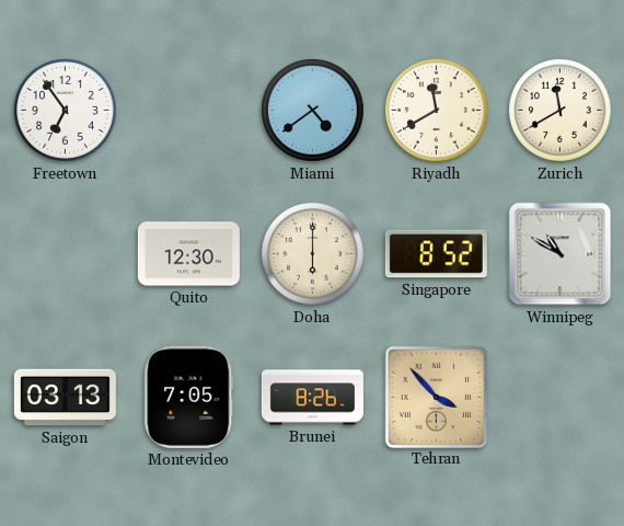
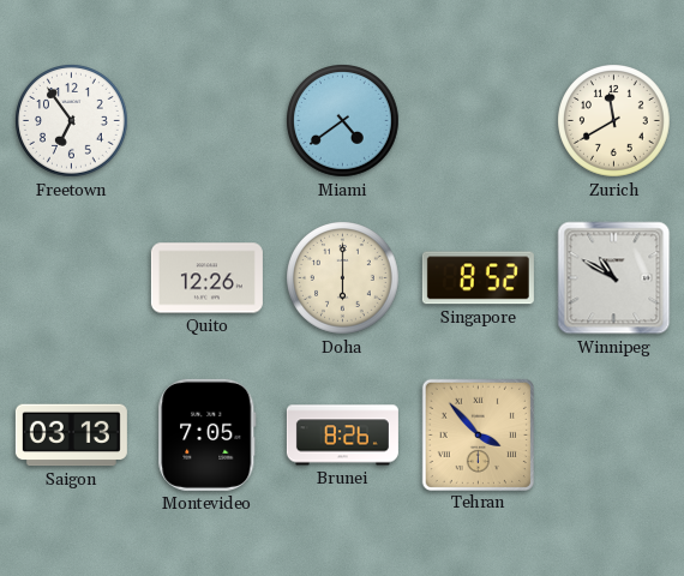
Riyadh: 11:40 -> none (437, 111)
Quito: 12:30 -> 12:26 (206, 278)
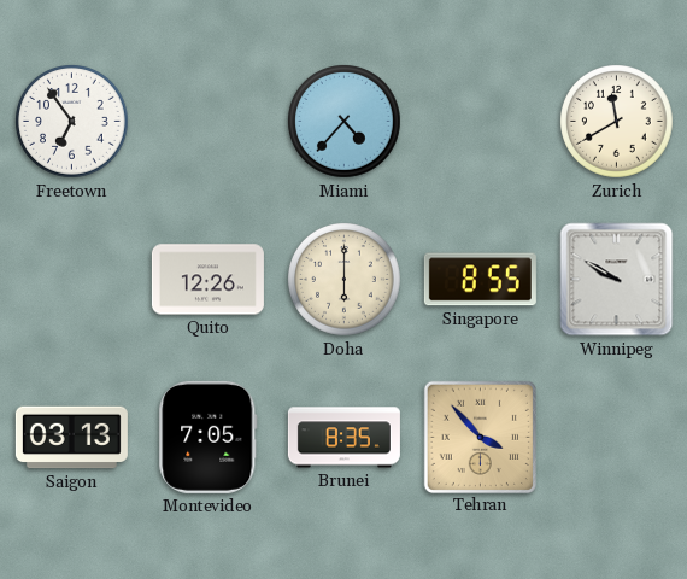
Miami: 4:39 -> 4:37 (345, 122)
Singapore: 8:52 -> 8:55 (480, 280)
Winnipeg: 10:50 -> 9:50 (617, 280)
Brunei: 8:26 -> 8:35 (343, 438)
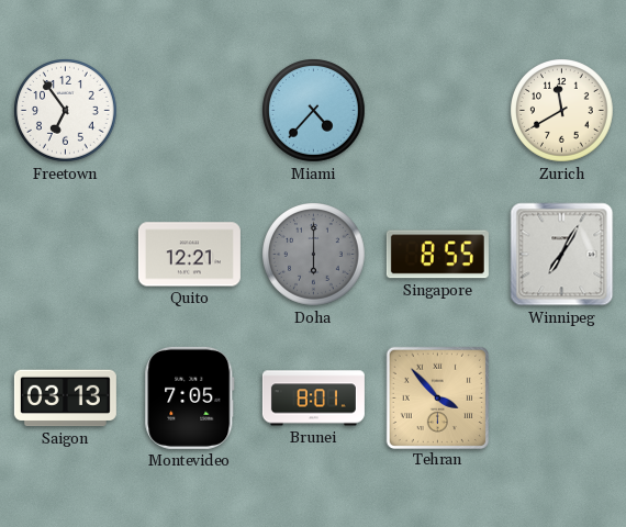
Quito: 12:26 -> 12:21 (189, 255)
Doha dial: cream -> grey (314, 255)
Winnipeg: 9:50 -> 7:05 (562, 255)
Brunei: 8:35 -> 8:01 (313, 399)
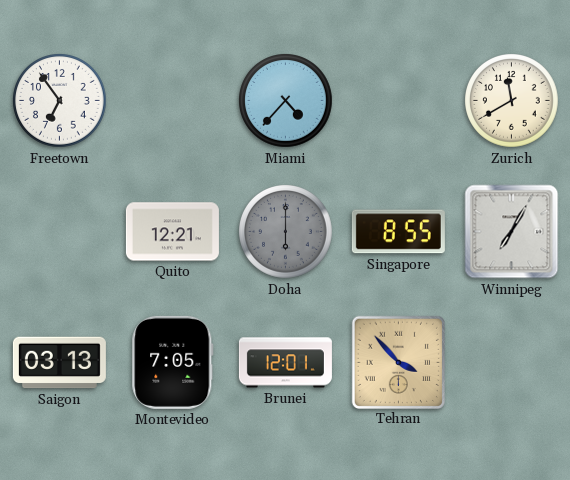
Brunei: 8:01 -> 12:01 (285, 363)
